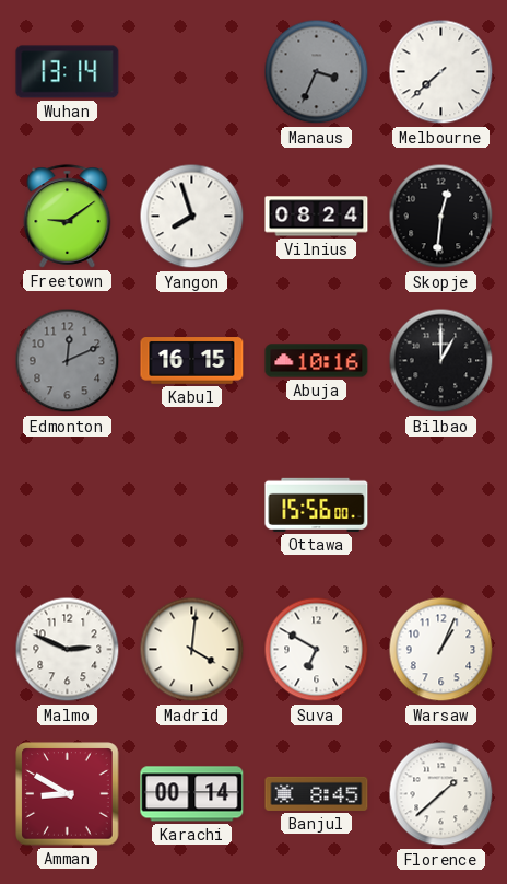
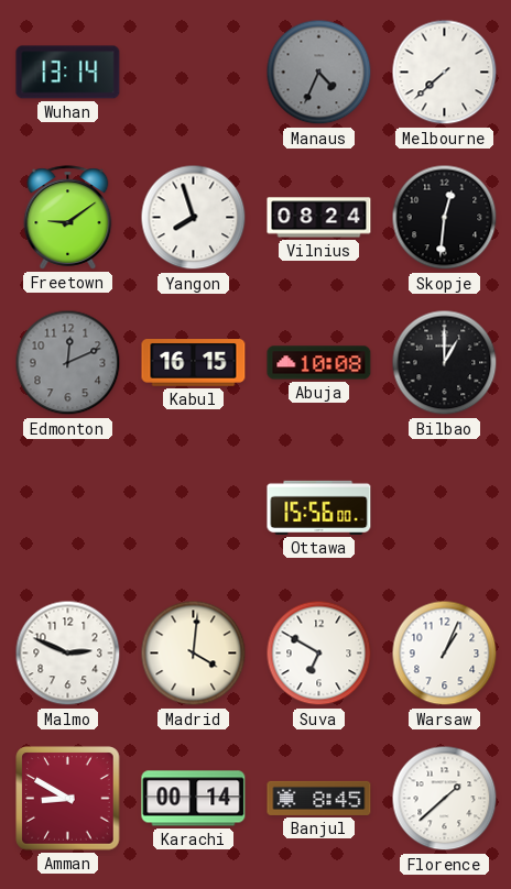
Manaus: 3:34 -> 4:34 (319, 73)
Abuja: 10:16 -> 10:08 (319, 363)
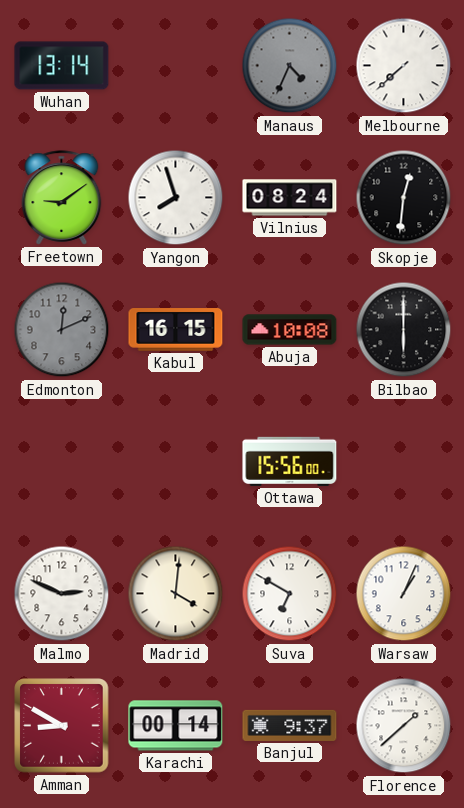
Bilbao: 1:00 -> 6:00 (404, 330)
Banjul: 8:45 -> 9:37 (290, 725)
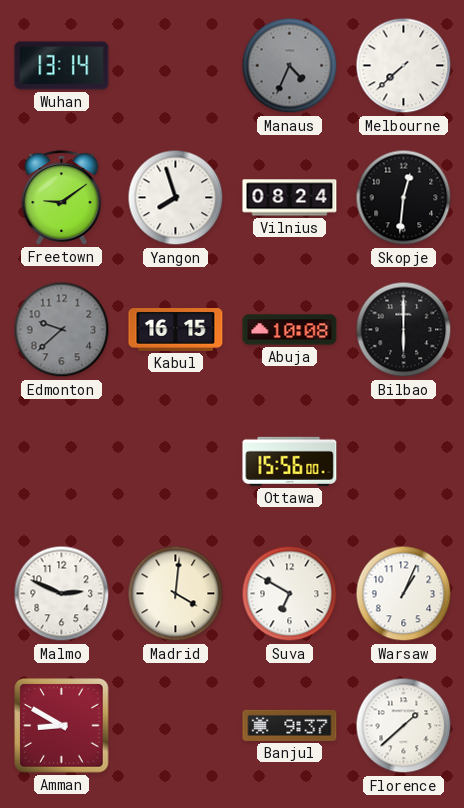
Edmonton: 12:11 -> 9:38 (62, 330)
Karachi: 00:14 -> none (176, 726)
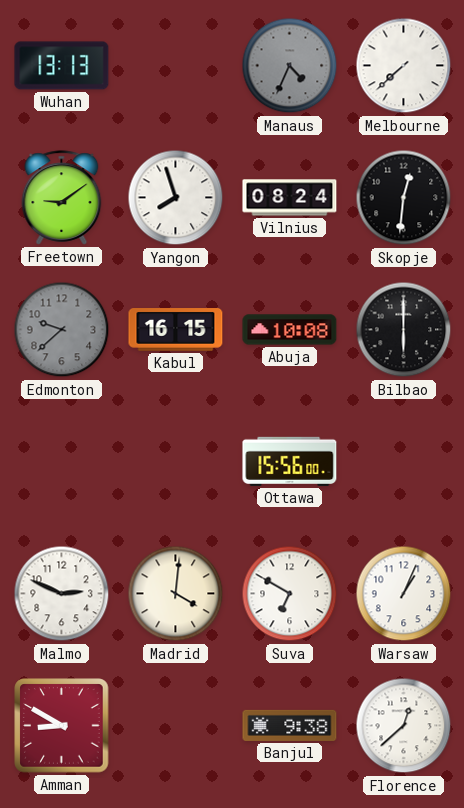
Wuhan: 13:14 -> 13:13 (62, 66)
Banjul: 9:37 -> 9:38 (290, 725)
Florence: 1:38 -> 12:38 (404, 726)
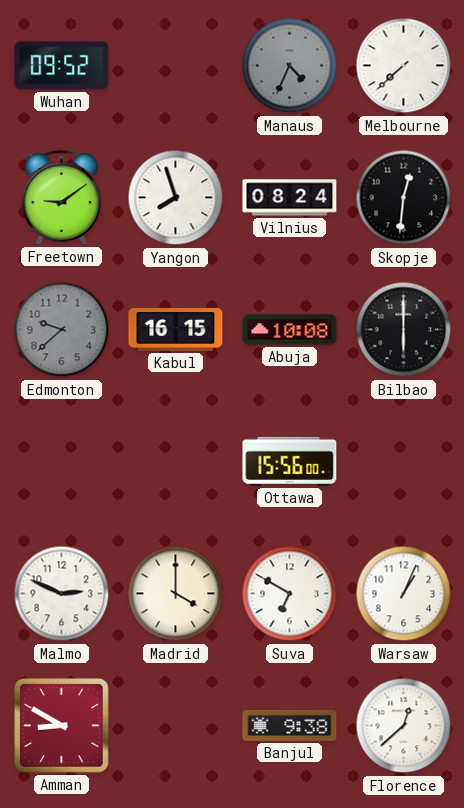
Wuhan: 13:13 -> 09:52 (62, 66)
Madrid: 4:01 -> 4:00 (176, 594)
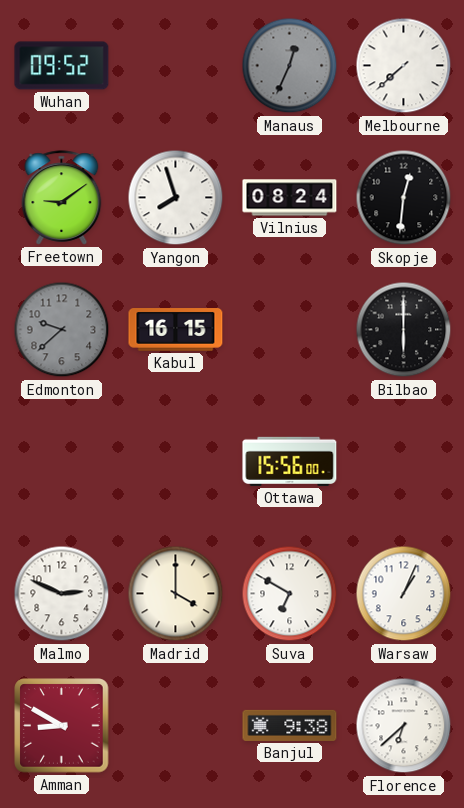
Manaus: 4:34 -> 12:34 (290, 66)
Abuja: 10:08 -> none (290, 330)
Florence: 12:38 -> 6:38 (404, 726)
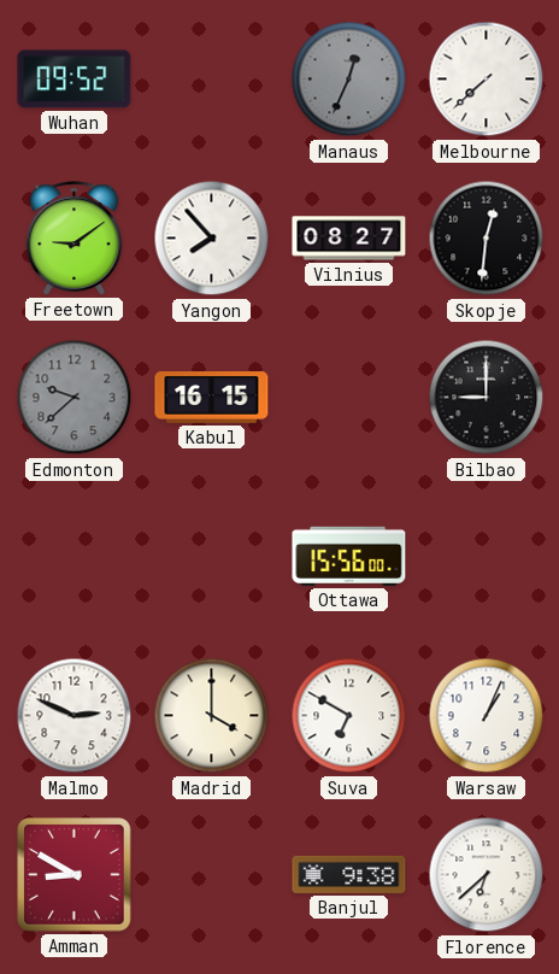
Yangon: 7:57 -> 7:53 (212, 239)
Vilnius: 08:24 -> 08:27 (349, 239)
Bilbao: 6:00 -> 9:00 (487, 398)
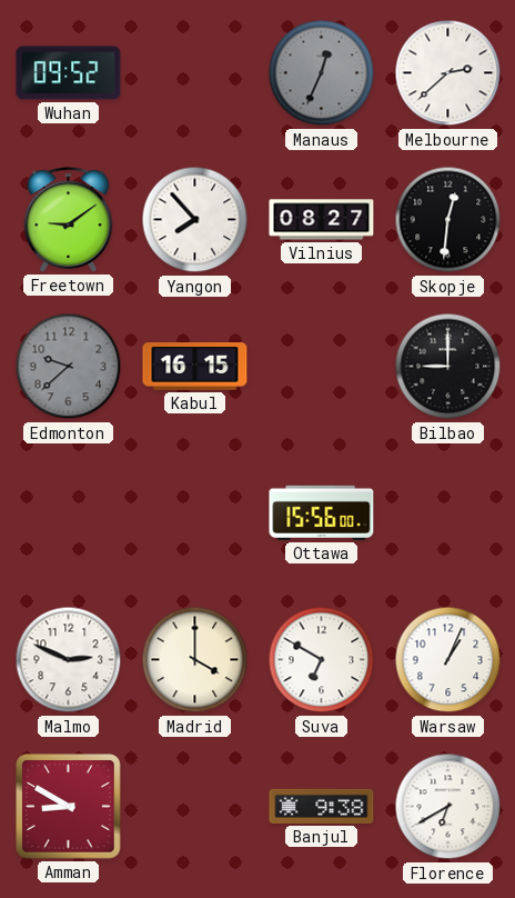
Melbourne: 7:38 -> 2:38 (448, 73)
Florence: 6:38 -> 6:40 (448, 807)
